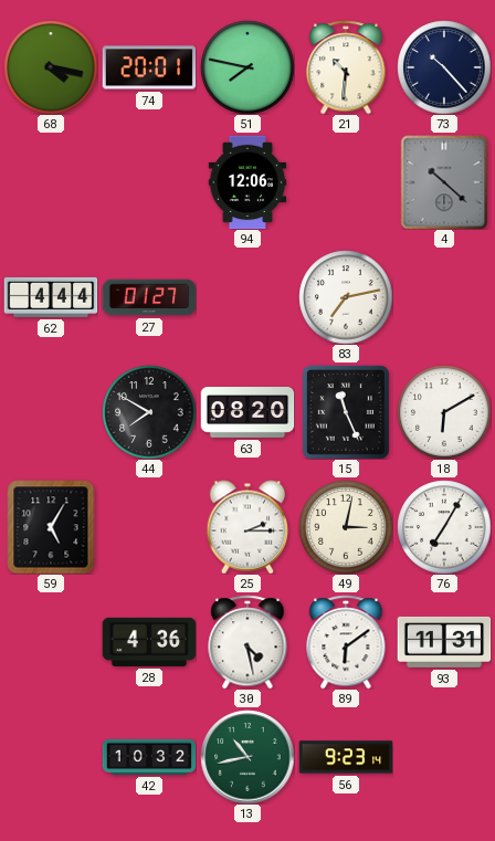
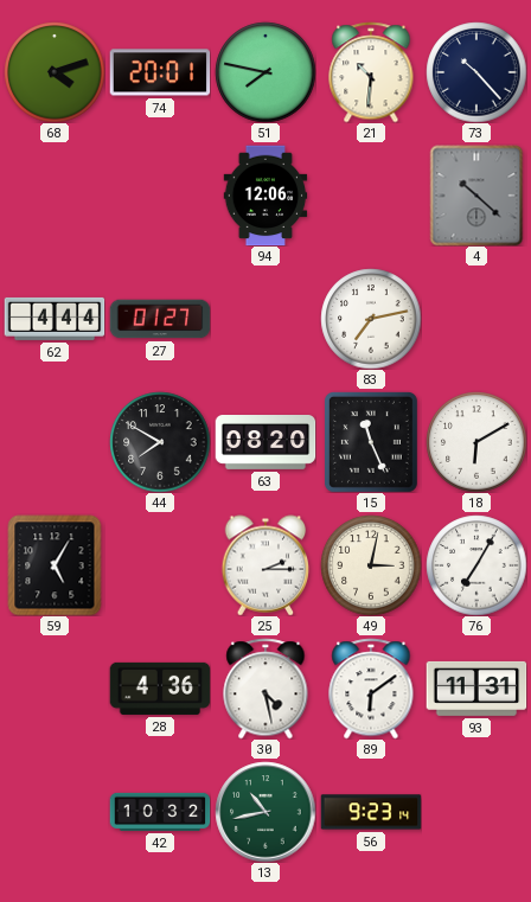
68: 4:17 -> 4:12 (55, 72)
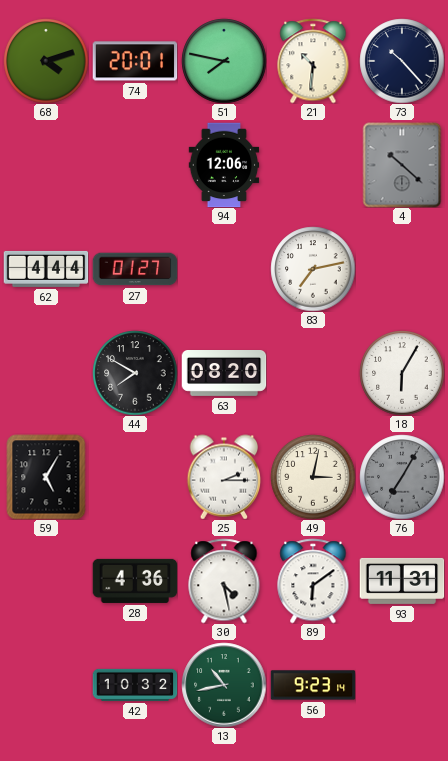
15: 11:26 -> none (371, 442)
18: 6:10 -> 6:05 (402, 373)
76 dial: white -> grey (402, 477)
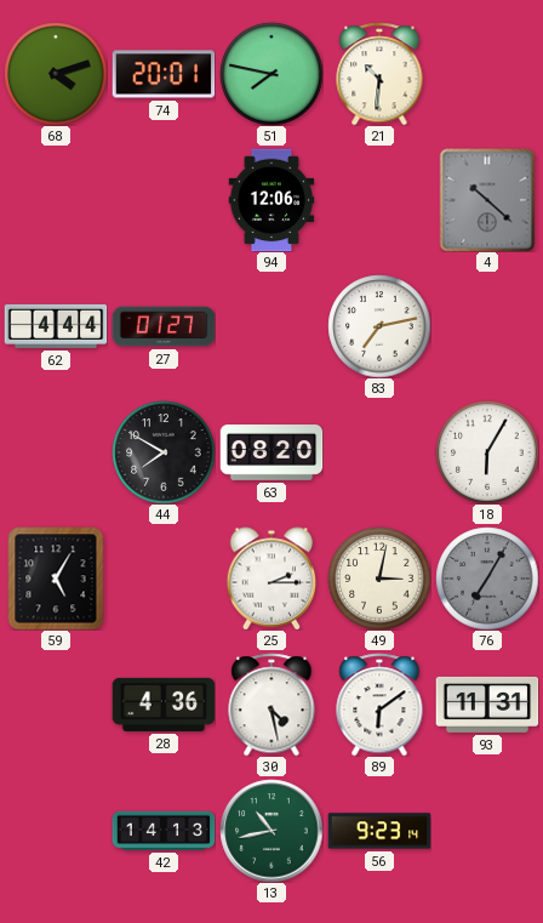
73: 10:23 -> none (402, 61)
42: 10:32 -> 14:13 (164, 831)
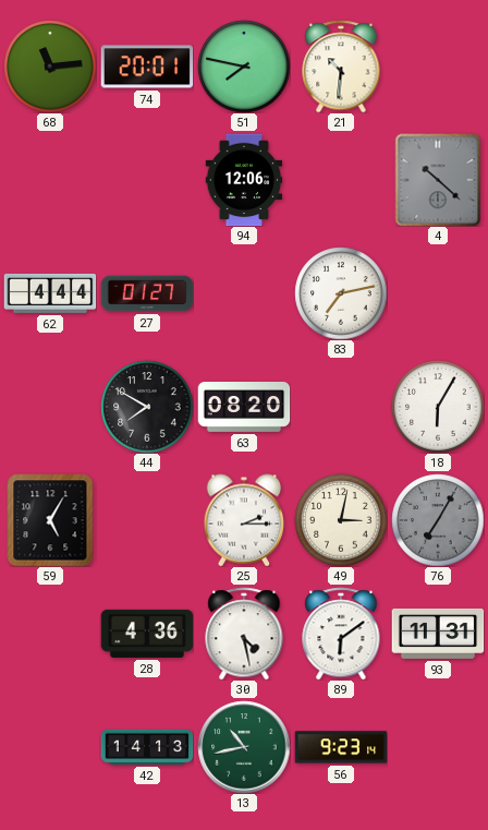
68: 4:12 -> 11:14 (50, 67)
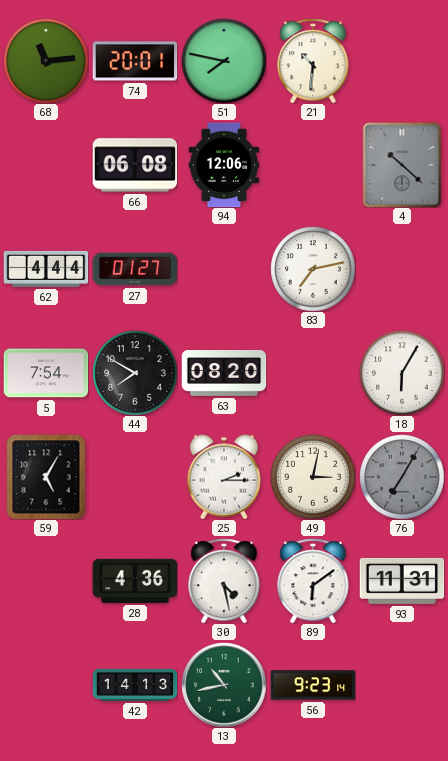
66: none -> 06:08 (135, 165)
5: none -> 7:54 (46, 373)
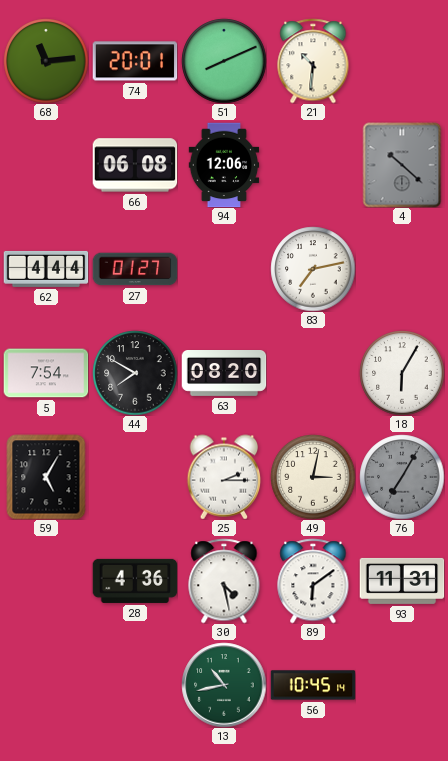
51: 7:47 -> 8:11 (224, 61)
42: 14:13 -> none (135, 685)
56: 9:23 -> 10:45 (313, 685)
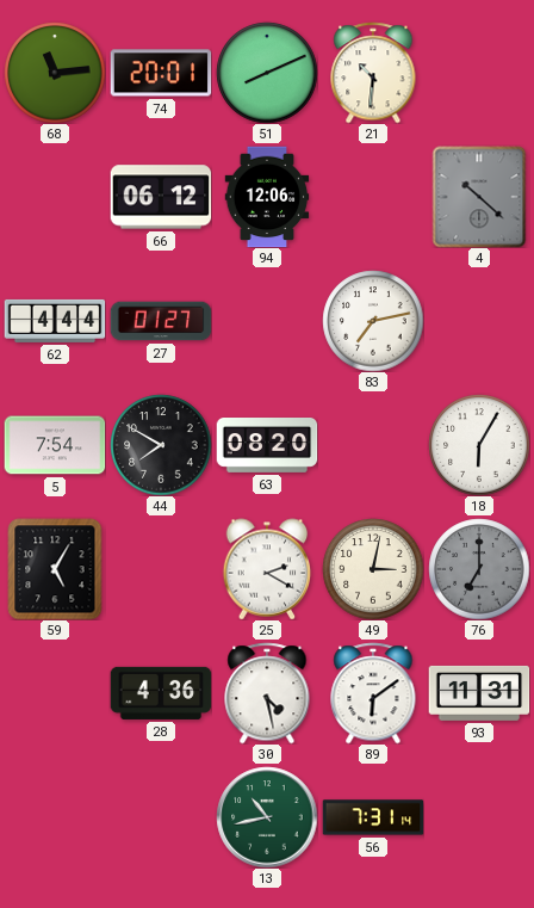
66: 06:08 -> 06:12 (161, 197)
25: 2:15 -> 2:20 (267, 569)
76: 7:05 -> 7:00 (479, 569)
56: 10:45 -> 7:31 (373, 817)
